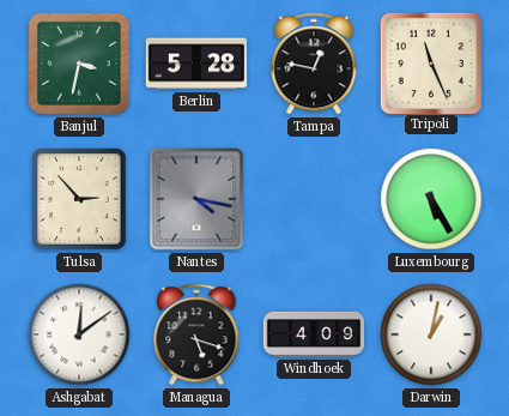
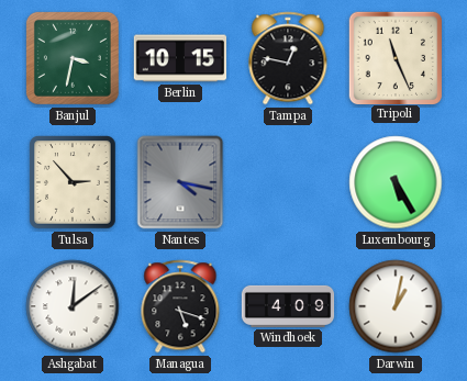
Berlin: 5:28 -> 10:15 (180, 58)
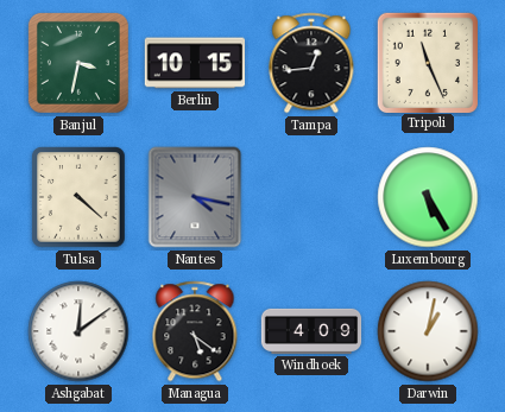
Tampa: 12:47 -> 12:44 (311, 63)
Tulsa: 2:53 -> 4:22 (78, 197)
Managua: 5:18 -> 5:21 (195, 331)
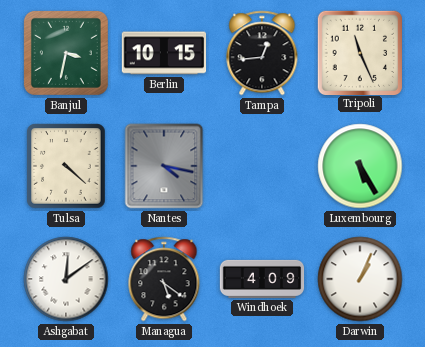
Darwin: 1:02 -> 1:04 (360, 279)
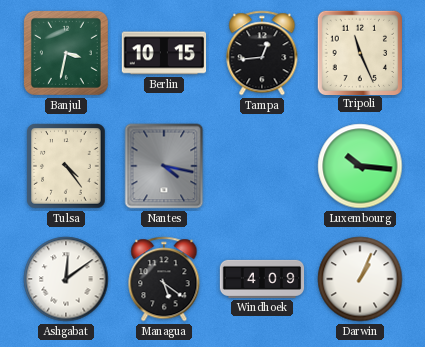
Tulsa: 4:22 -> 4:24 (66, 166)
Luxembourg: 5:25 -> 10:16 (360, 166)
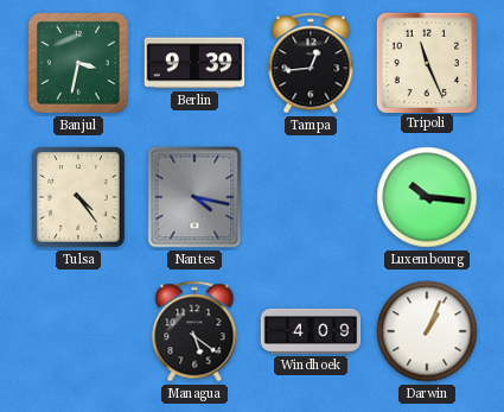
Berlin: 10:15 -> 9:39 (194, 63)
Ashgabat: 12:09 -> none (66, 279)
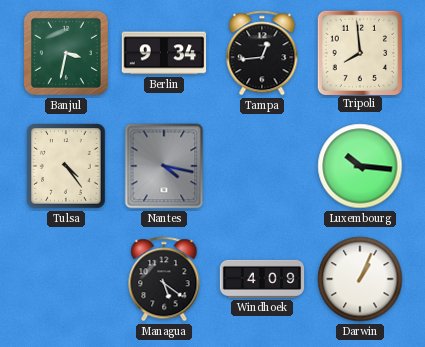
Berlin: 9:39 -> 9:34 (164, 53)
Tripoli: 11:26 -> 7:59 (359, 52)
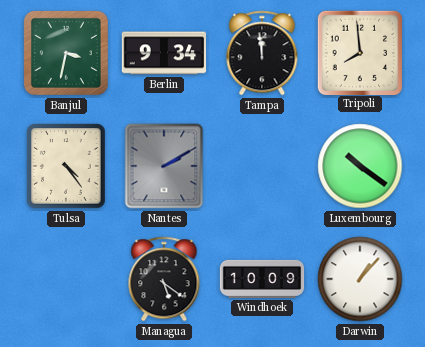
Tampa: 12:44 -> 11:59 (262, 53)
Nantes: 4:17 -> 2:10 (164, 166)
Luxembourg: 10:16 -> 10:21 (360, 166)
Windhoek: 4:09 -> 10:09 (262, 279)
Darwin: 1:04 -> 1:07 (360, 279)
